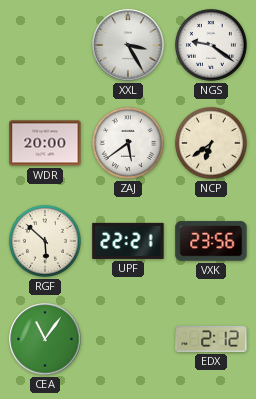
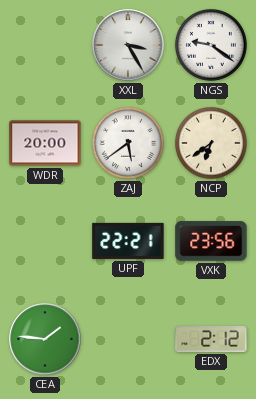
RGF: 5:52 -> none (45, 241)
CEA: 11:06 -> 1:46 (45, 339)
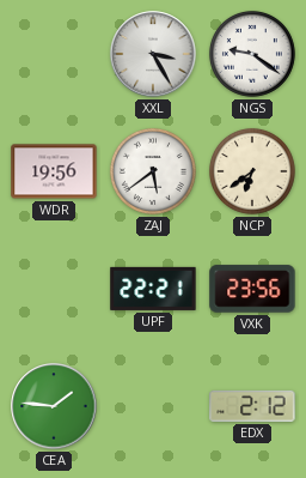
WDR: 20:00 -> 19:56 (54, 171)
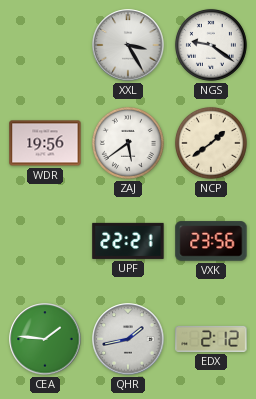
NCP: 6:39 -> 1:39 (211, 143)
QHR: none -> 1:43 (128, 339)
